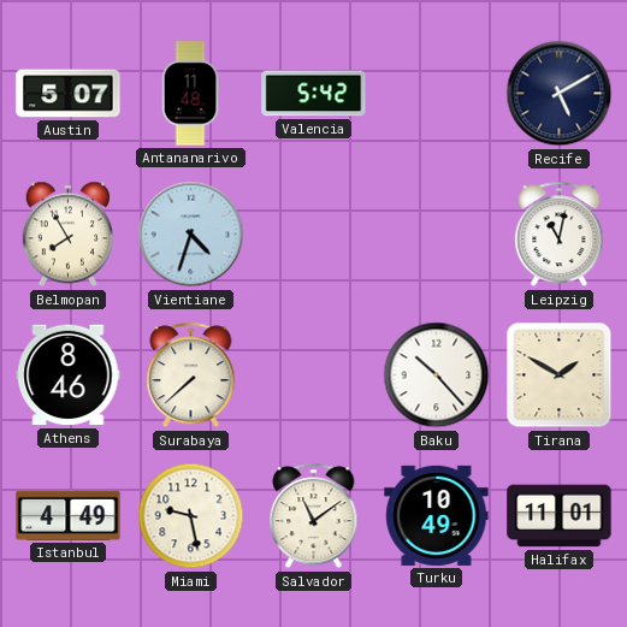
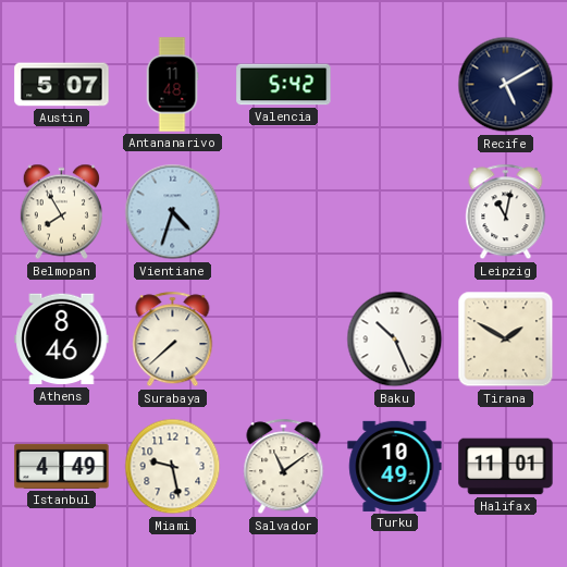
Baku: 10:23 -> 10:26 (395, 340)
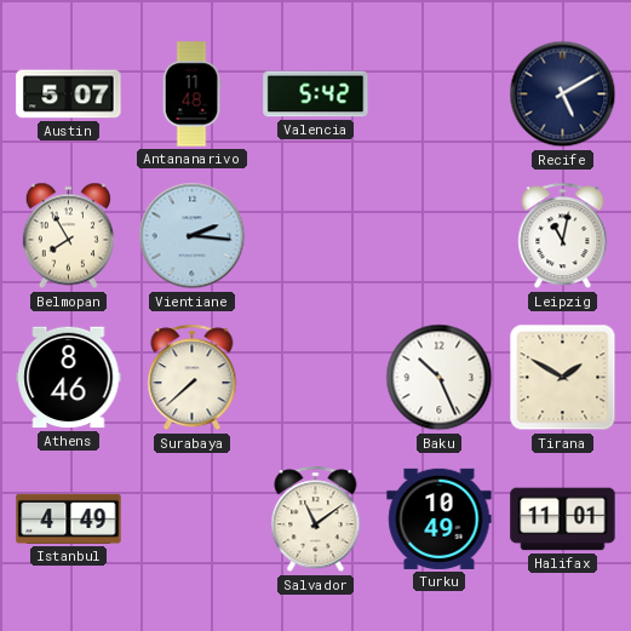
Vientiane: 4:33 -> 2:16 (193, 236)
Miami: 9:28 -> none (173, 467)
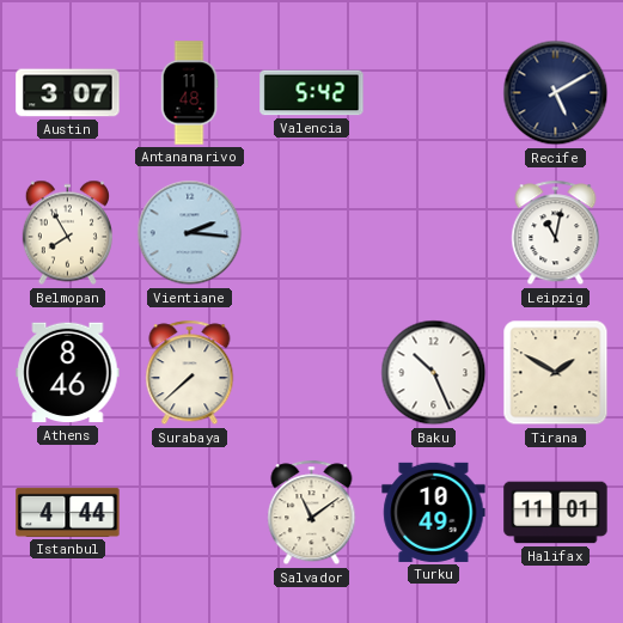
Austin: 5:07 -> 3:07 (68, 93)
Istanbul: 4:49 -> 4:44 (68, 512)
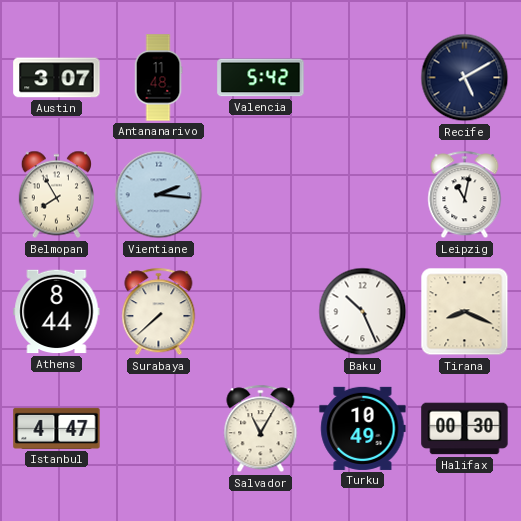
Athens: 8:46 -> 8:44 (57, 312)
Tirana: 1:50 -> 8:19 (465, 312)
Istanbul: 4:44 -> 4:47 (57, 428)
Salvador: 11:09 -> 11:05 (261, 429)
Halifax: 11:01 -> 00:30 (465, 429)
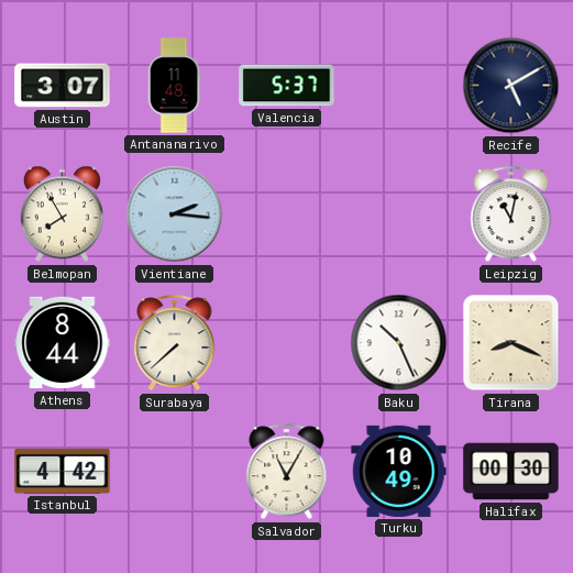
Valencia: 5:42 -> 5:37 (287, 86)
Istanbul: 4:47 -> 4:42 (63, 471)
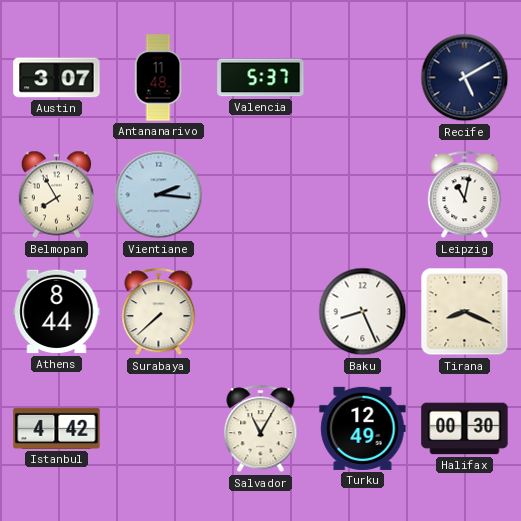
Baku: 10:26 -> 8:26 (363, 312)
Turku: 10:49 -> 12:49 (363, 428)
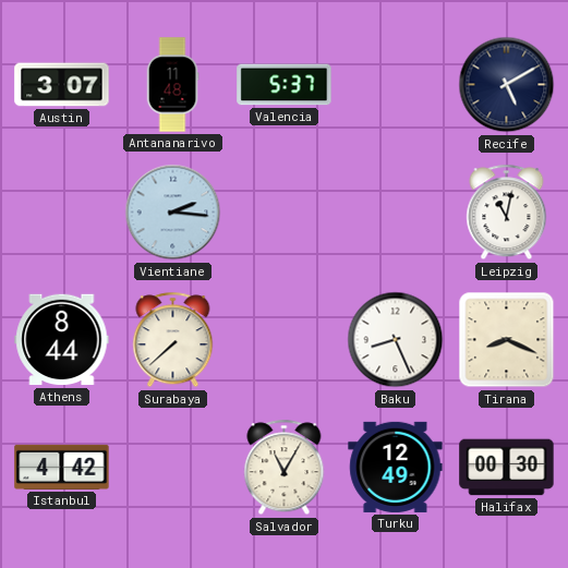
Belmopan: 7:55 -> none (56, 195)
